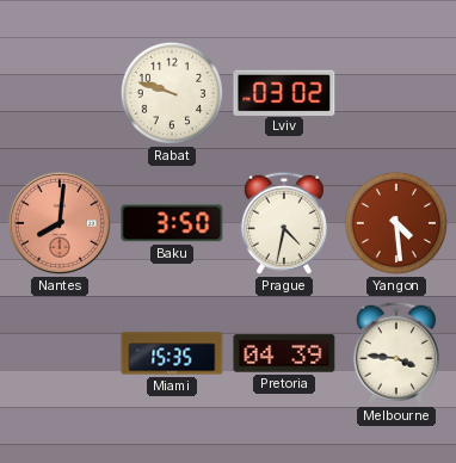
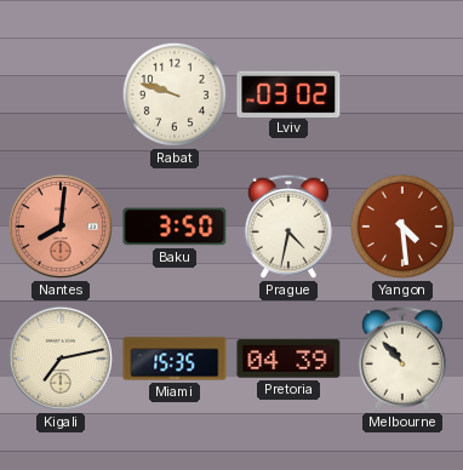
Kigali: none -> 7:13 (61, 359)
Melbourne: 3:46 -> 10:53 (402, 359)
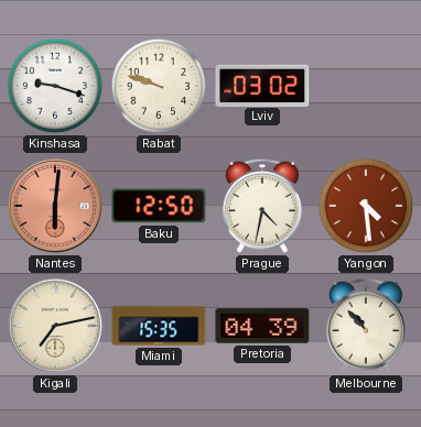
Kinshasa: none -> 9:18 (55, 86)
Nantes: 8:01 -> 6:01 (55, 206)
Baku: 3:50 -> 12:50 (159, 206)
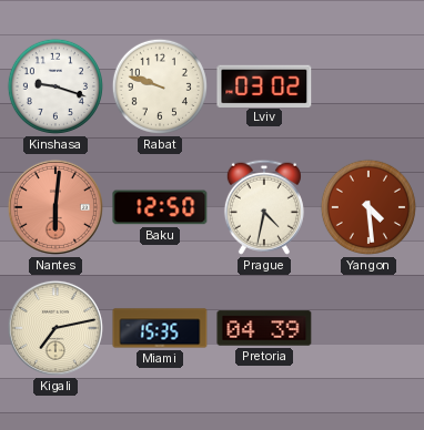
Melbourne: 10:53 -> none (366, 326)
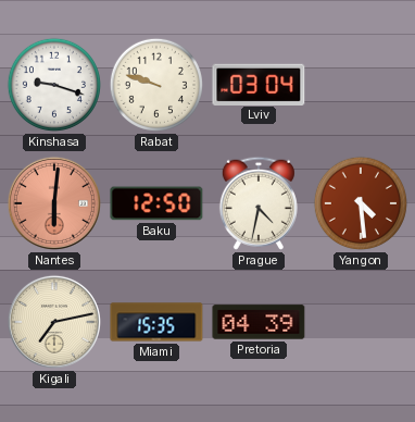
Lviv: 03:02 -> 03:04 (259, 84)
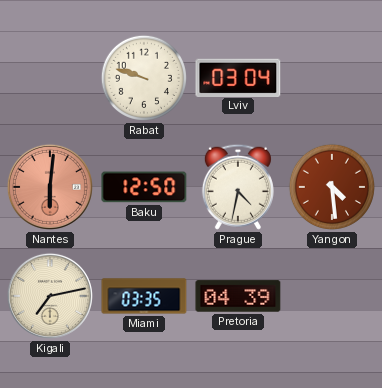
Kinshasa: 9:18 -> none (54, 85)
Miami: 15:35 -> 03:35 (144, 296)
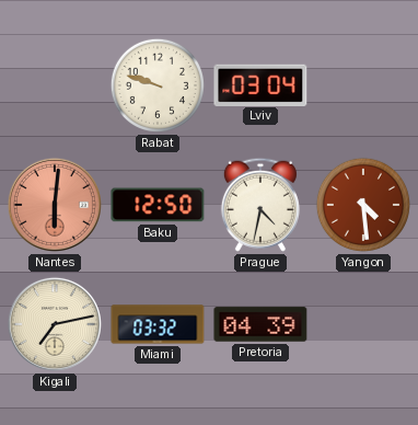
Miami: 03:35 -> 03:32 (158, 324)
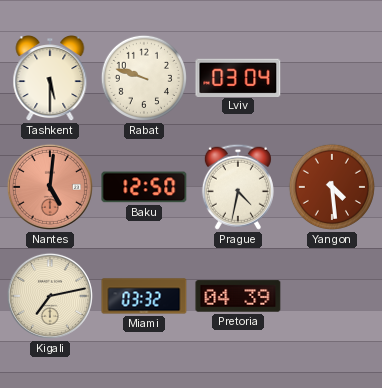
Tashkent: none -> 5:30 (50, 79)
Nantes: 6:01 -> 5:01 (50, 187)
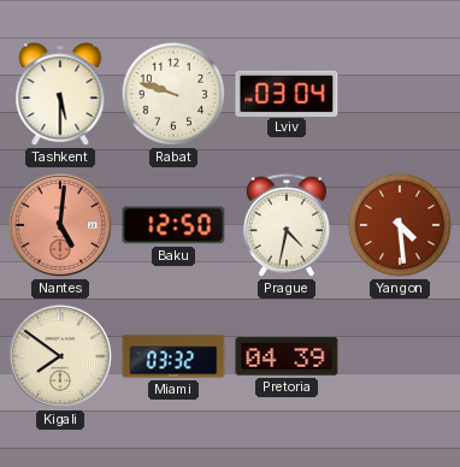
Kigali: 7:13 -> 7:51 (60, 356)
